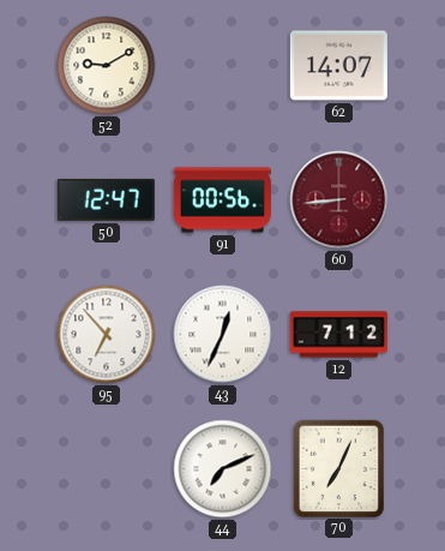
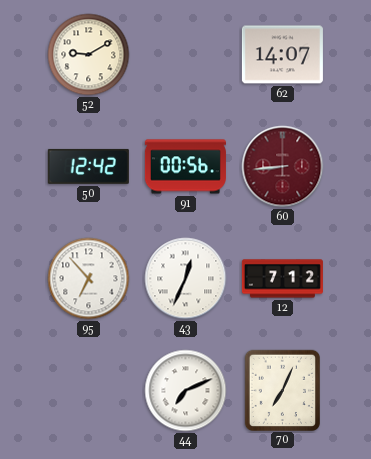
50: 12:47 -> 12:42 (88, 166)
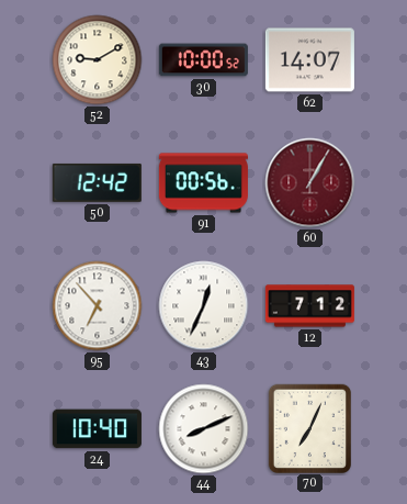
30: none -> 10:00 (203, 60)
60: 8:44 -> 1:05 (310, 183)
24: none -> 10:40 (97, 429)
44: 7:11 -> 8:11 (204, 429)
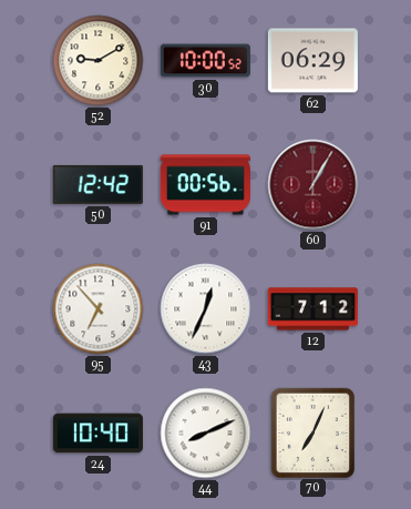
62: 14:07 -> 06:29 (312, 61)
